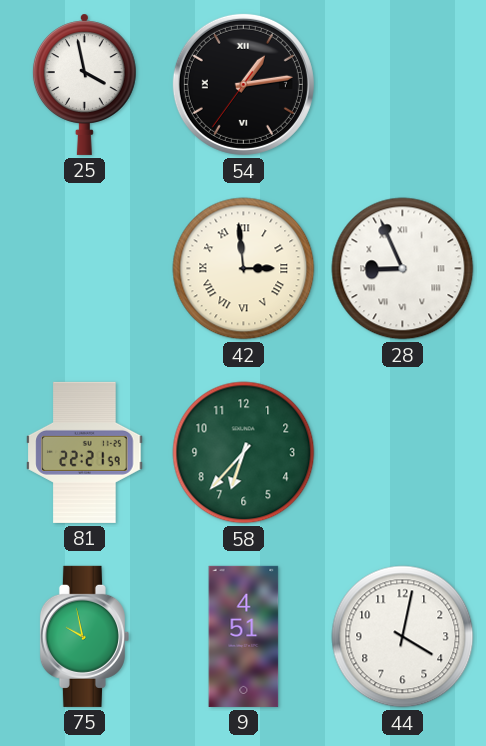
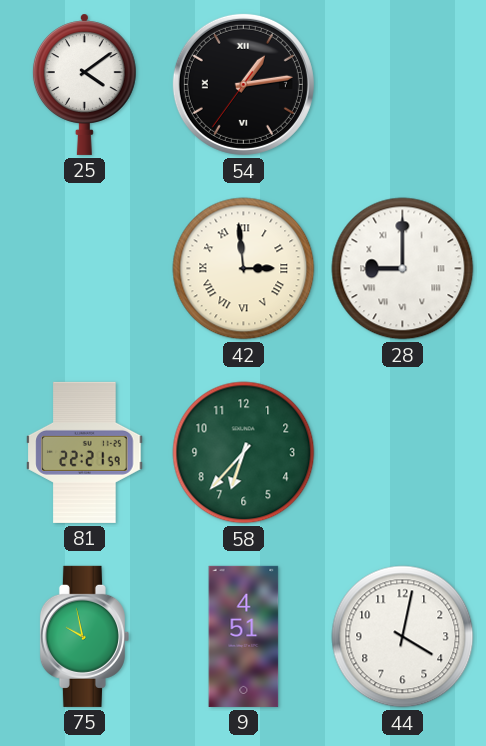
25: 3:58 -> 4:09 (84, 84)
28: 8:56 -> 9:00 (403, 269)
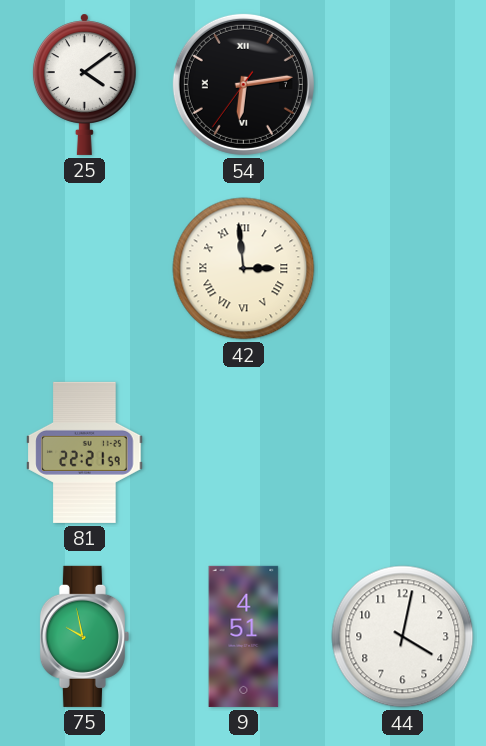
54: 1:13 -> 6:13 (243, 84)
28: 9:00 -> none (403, 269)
58: 6:37 -> none (244, 453)
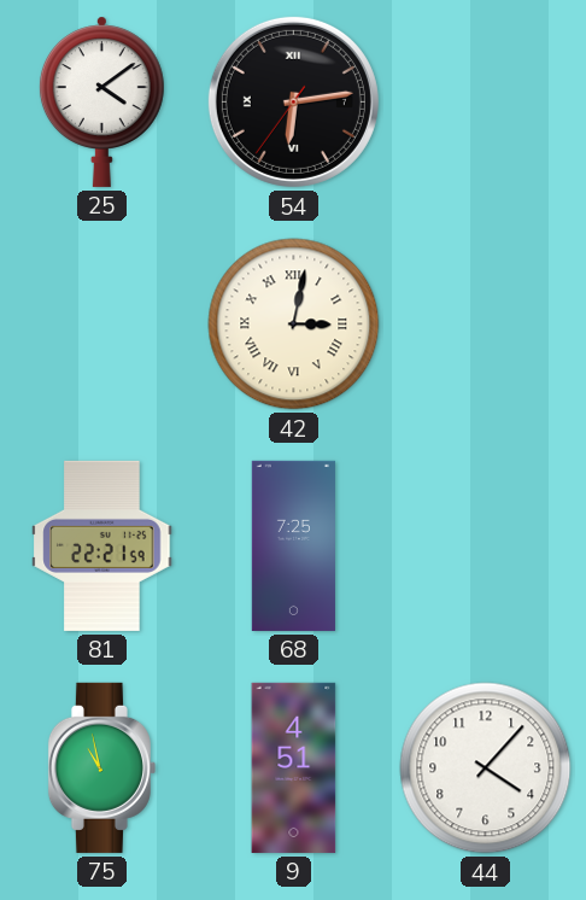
42: 2:59 -> 3:02 (294, 325)
68: none -> 7:25 (293, 545)
75: 9:58 -> 10:58 (101, 767)
44: 4:02 -> 4:07 (486, 768)
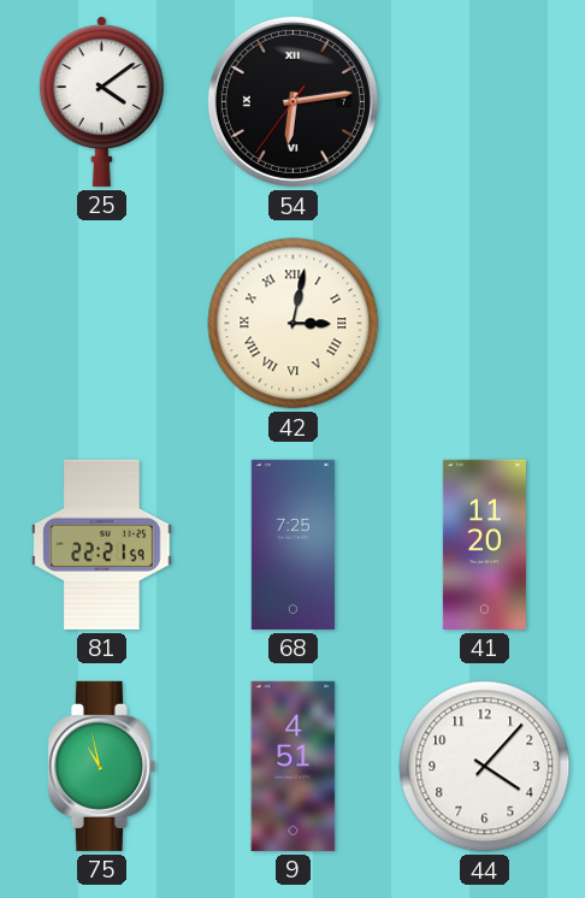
41: none -> 11:20 (484, 544)
